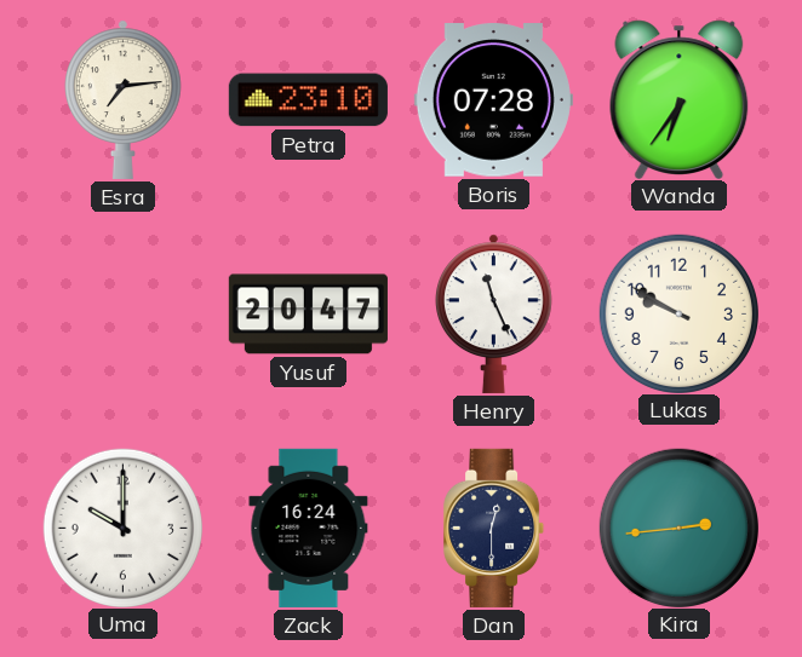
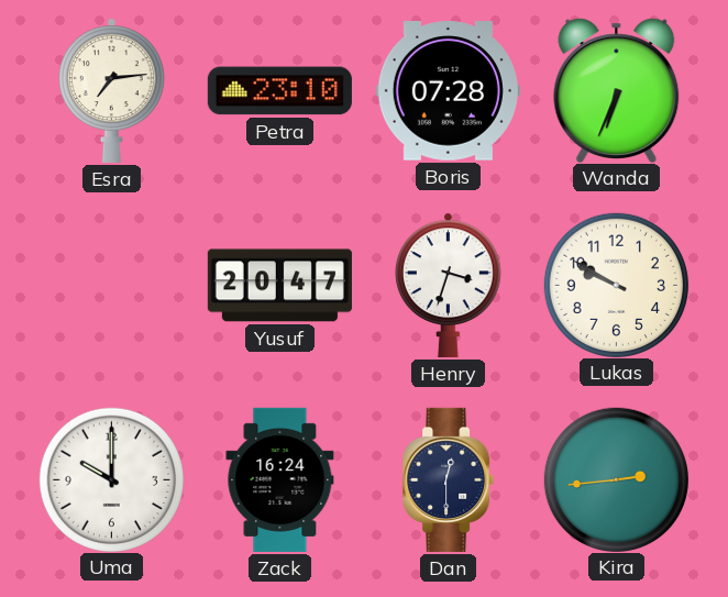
Wanda: 6:36 -> 6:34 (617, 90)
Henry: 11:26 -> 3:33 (449, 285)
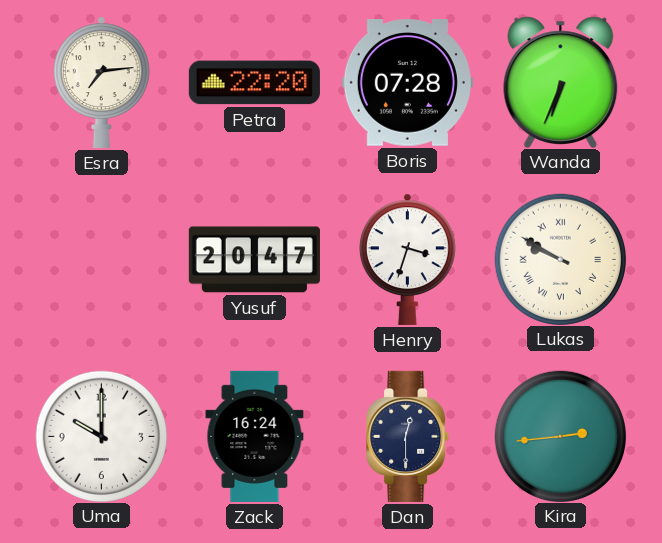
Petra: 23:10 -> 22:20 (254, 83)
Lukas numerals: Arabic -> Roman (560, 259)
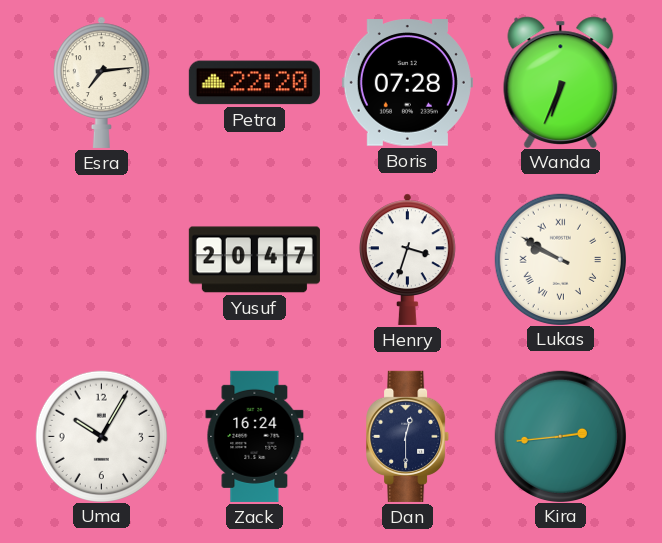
Uma: 10:00 -> 10:05 (101, 436)
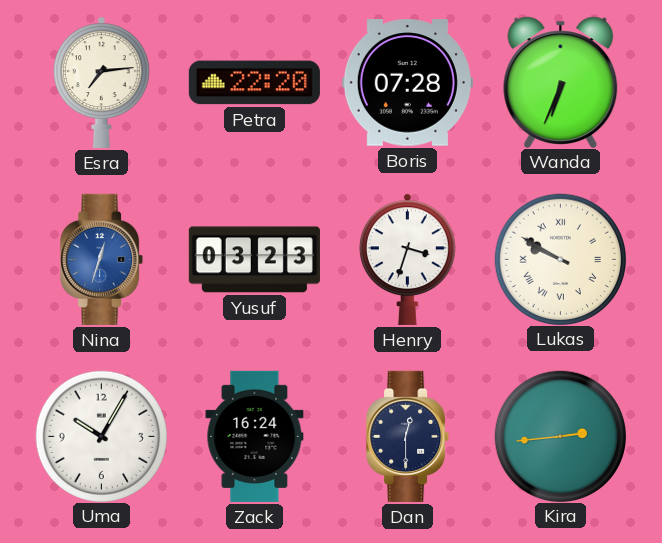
Nina: none -> 12:33 (102, 259)
Yusuf: 20:47 -> 03:23 (254, 260)
